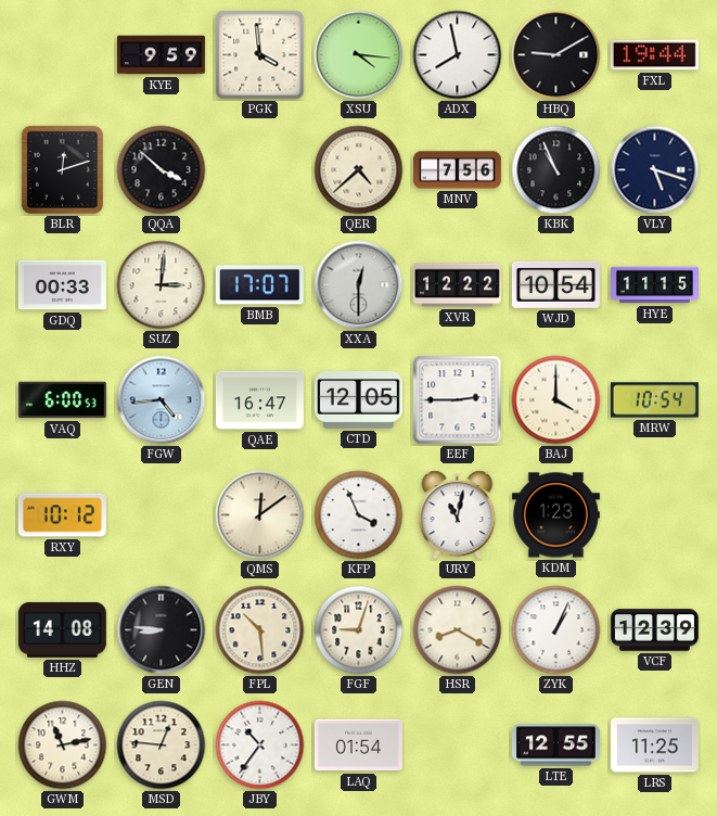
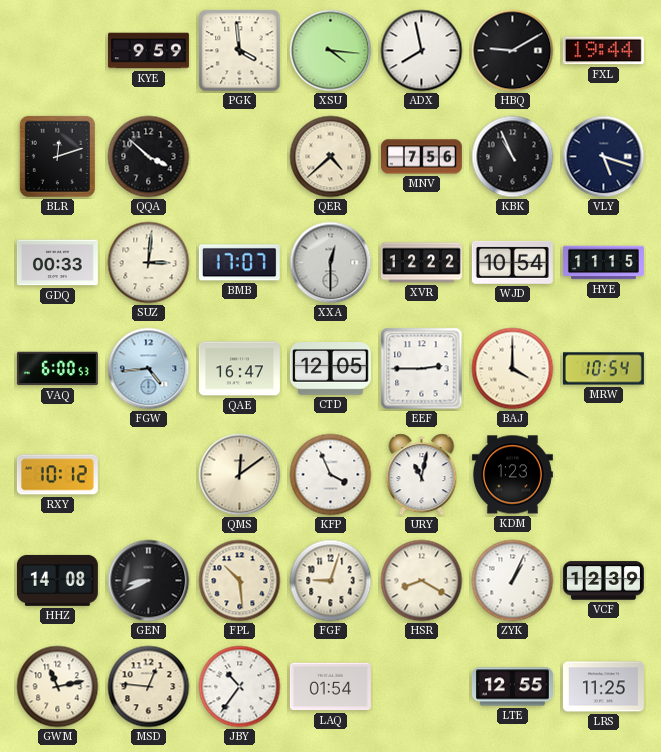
GEN: 8:46 -> 8:41 (149, 581)
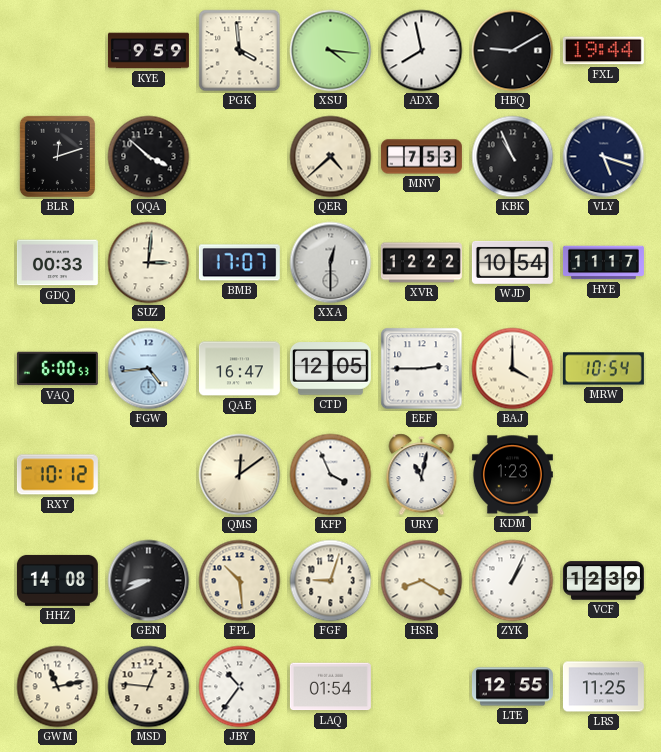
MNV: 7:56 -> 7:53 (421, 157)
HYE: 11:15 -> 11:17 (603, 263)
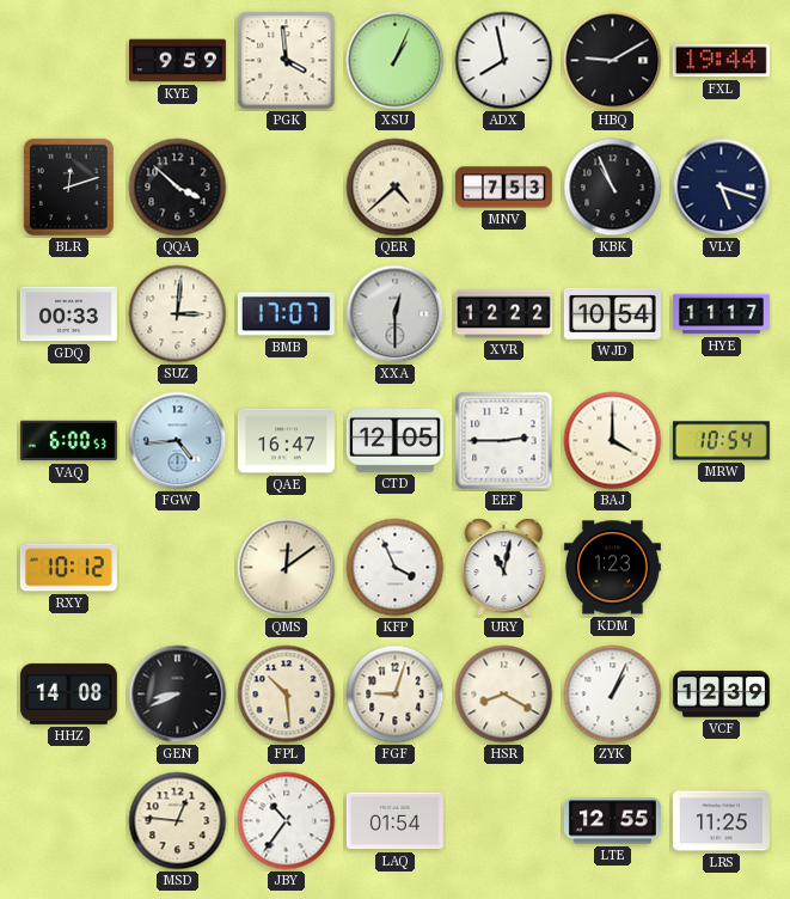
XSU: 4:16 -> 1:04 (396, 61)
GWM: 11:13 -> none (58, 687)
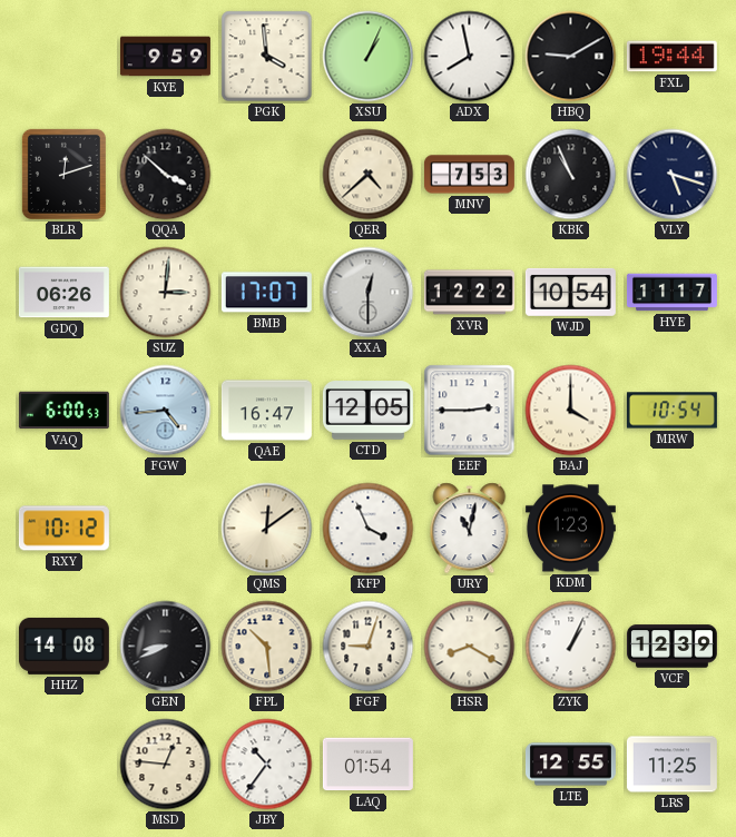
GDQ: 00:33 -> 06:26 (63, 293)
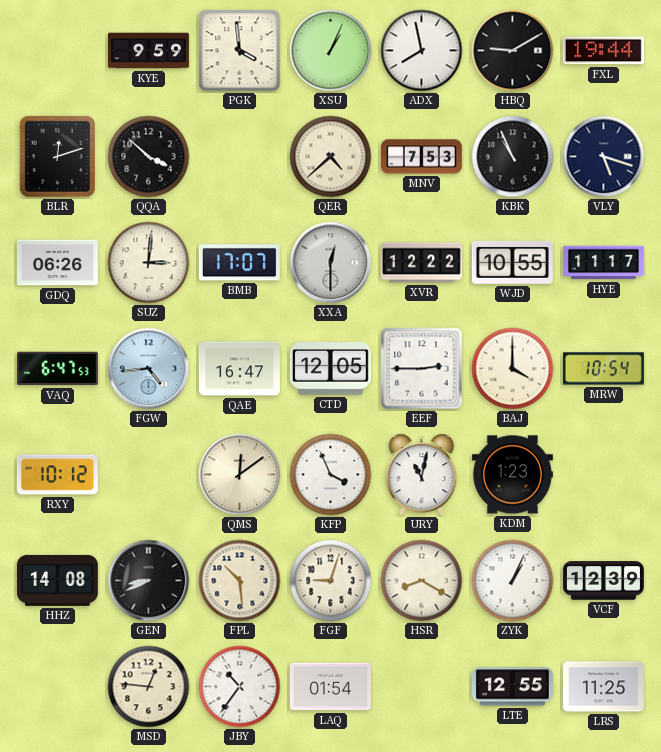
WJD: 10:54 -> 10:55 (512, 262)
VAQ: 6:00 -> 6:47 (57, 369)
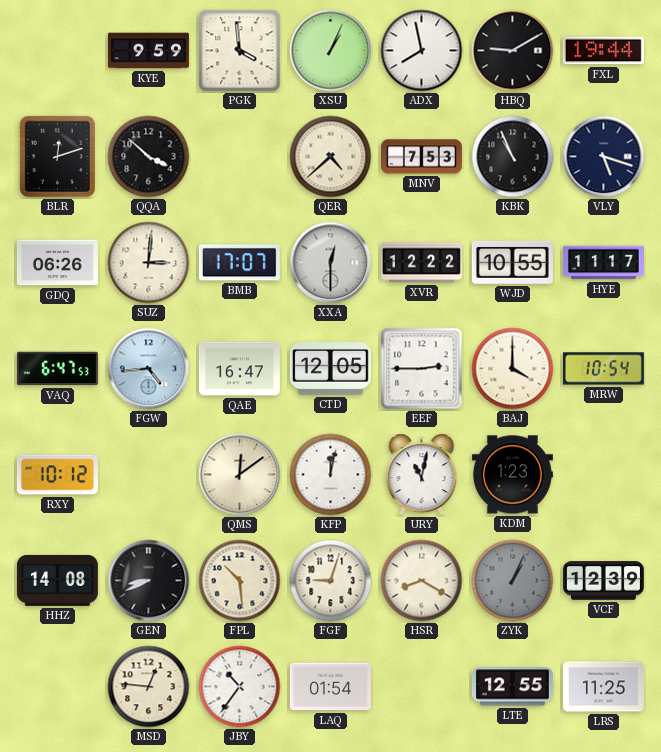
KFP: 3:56 -> 12:02 (331, 475)
ZYK dial: white -> grey (513, 581)
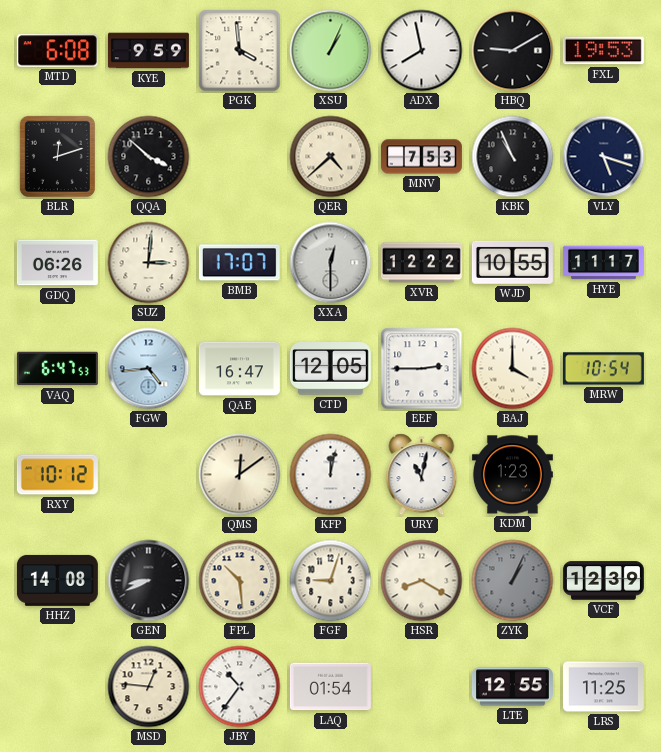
MTD: none -> 6:08 (57, 51)
FXL: 19:44 -> 19:53 (603, 51)
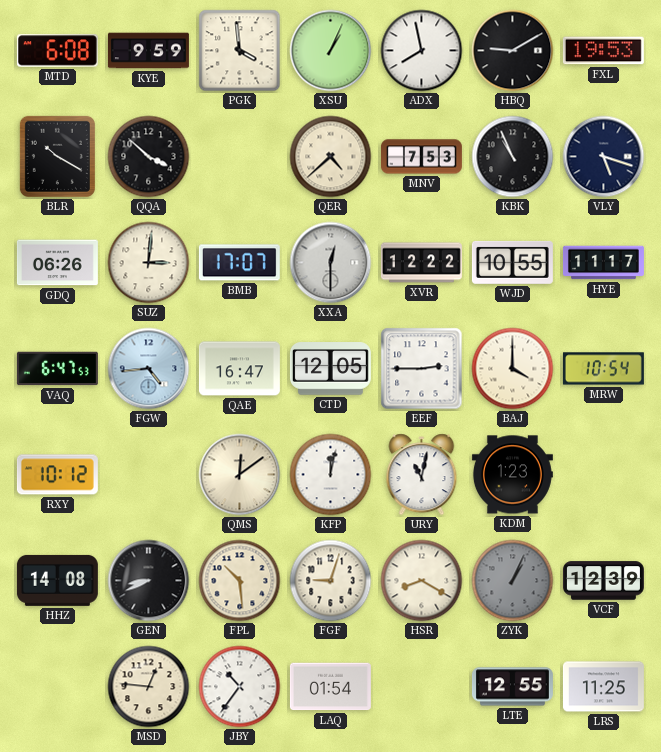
BLR: 12:12 -> 10:20 (57, 156)
